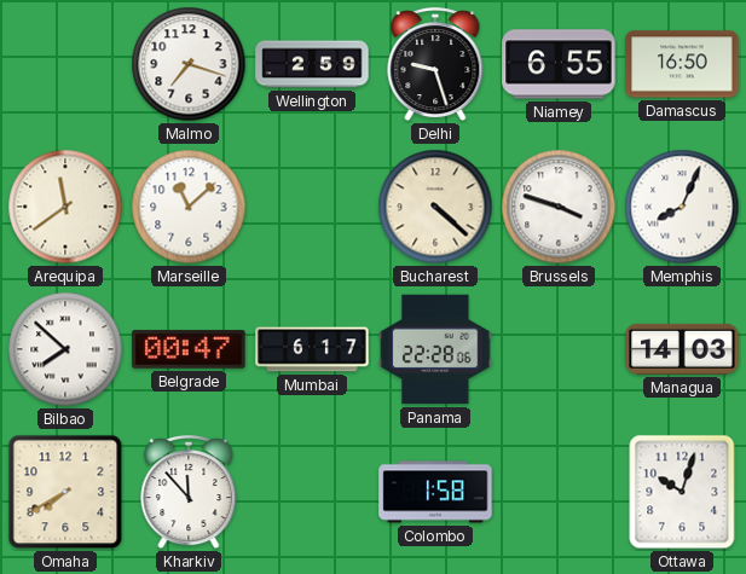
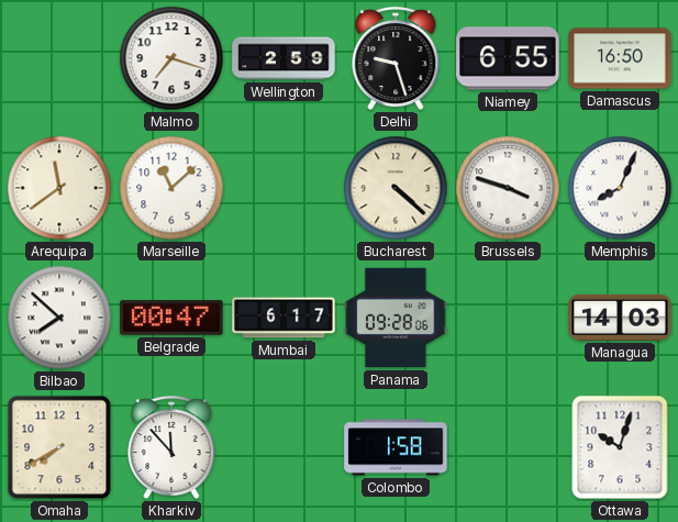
Panama: 22:28 -> 09:28 (396, 318)
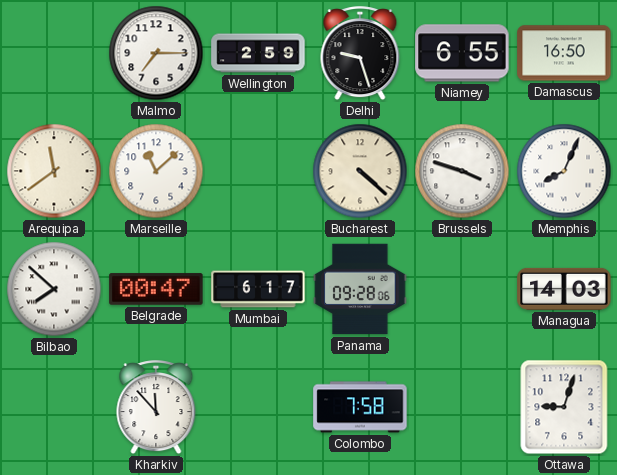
Malmo: 7:18 -> 7:15 (156, 53)
Omaha: 7:40 -> none (59, 447)
Colombo: 1:58 -> 7:58 (360, 407)
Ottawa: 10:03 -> 9:03 (564, 407)
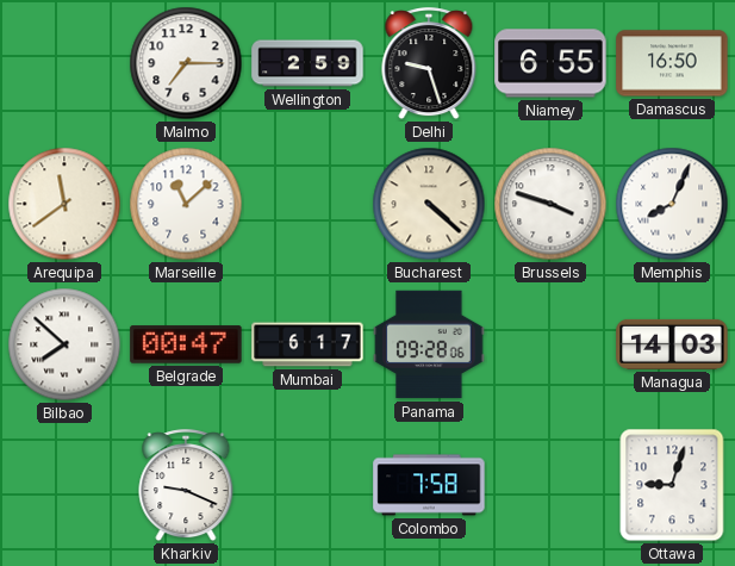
Kharkiv: 11:53 -> 9:19 (186, 486)
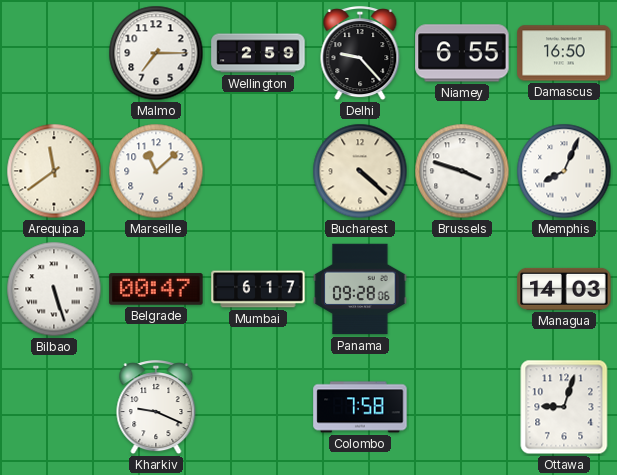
Delhi: 9:27 -> 9:23 (360, 54)
Bilbao: 7:52 -> 5:27 (54, 289)
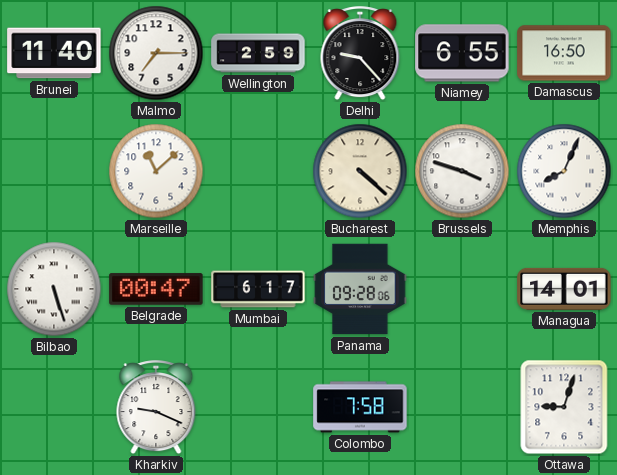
Brunei: none -> 11:40 (54, 53)
Arequipa: 11:39 -> none (54, 171)
Managua: 14:03 -> 14:01 (564, 289)
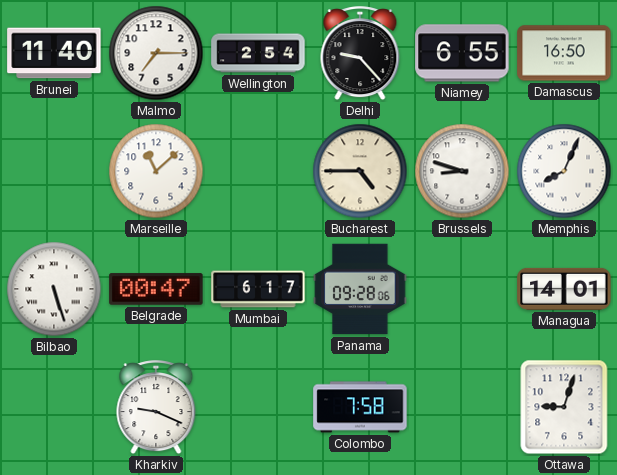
Wellington: 2:59 -> 2:54 (258, 53)
Bucharest: 4:22 -> 4:45 (360, 171)
Brussels: 3:48 -> 8:48 (462, 171)
